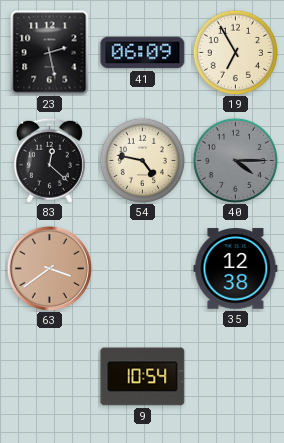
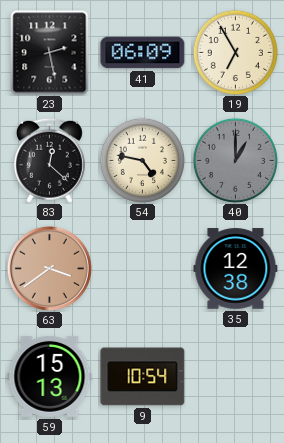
40: 4:15 -> 1:00 (235, 160)
59: none -> 15:13 (50, 376)
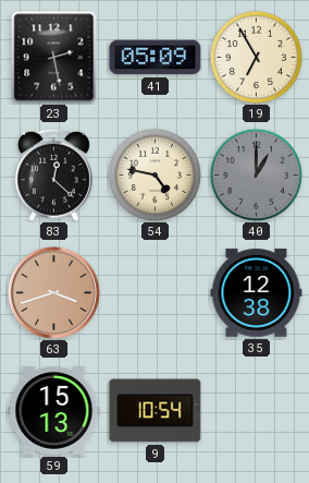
41: 06:09 -> 05:09 (156, 58)
63: 3:39 -> 3:42 (53, 292)
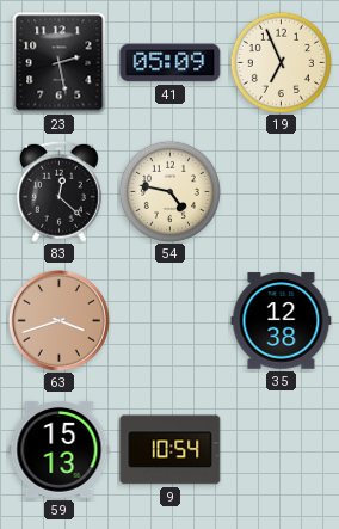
19: 6:55 -> 6:56 (281, 62)
40: 1:00 -> none (256, 174)
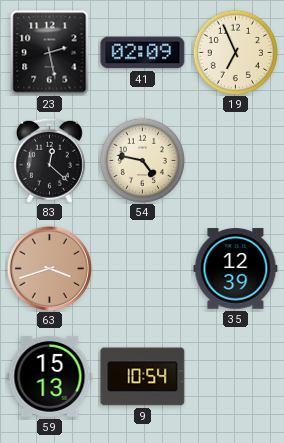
41: 05:09 -> 02:09 (143, 53)
35: 12:38 -> 12:39 (236, 269)
